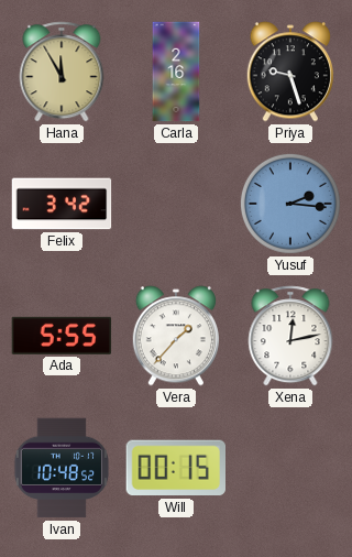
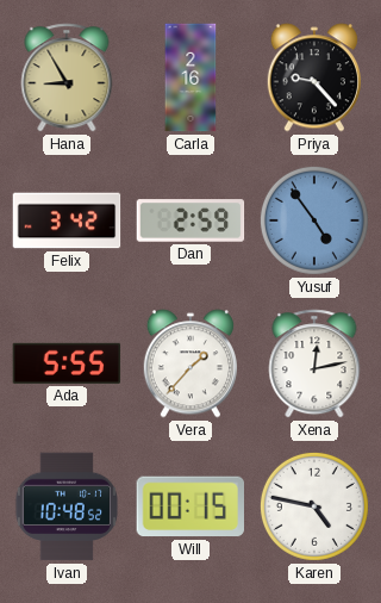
Hana: 11:55 -> 8:55 (67, 77)
Priya: 9:27 -> 9:23 (314, 77)
Dan: none -> 2:59 (190, 220)
Yusuf: 2:16 -> 4:54 (314, 220)
Karen: none -> 4:47 (314, 506)
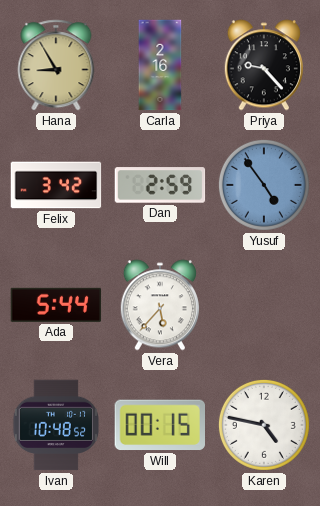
Ada: 5:55 -> 5:44 (56, 305)
Vera: 1:37 -> 5:37 (160, 305)
Xena: 12:13 -> none (314, 363)
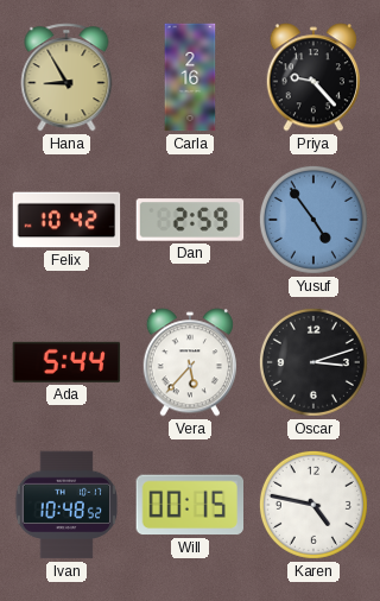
Felix: 3:42 -> 10:42 (66, 220)
Oscar: none -> 3:12 (313, 362)
